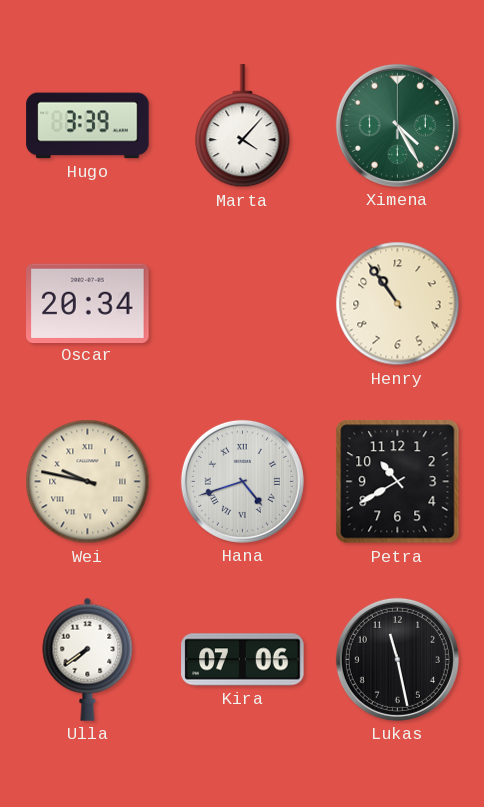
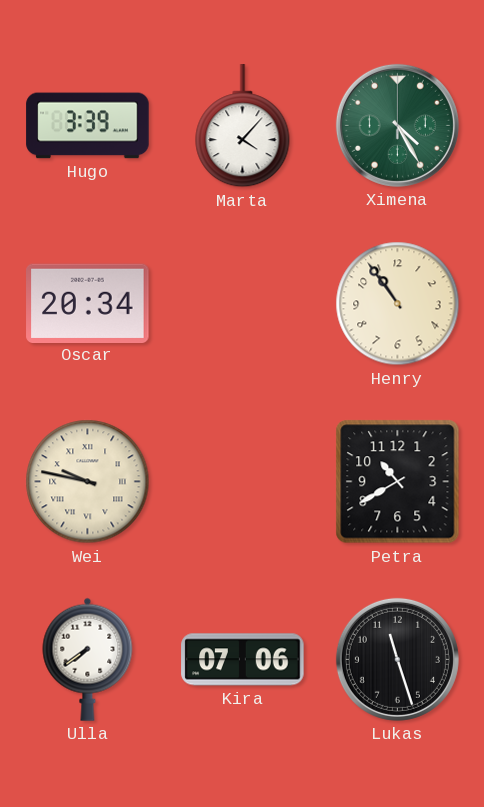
Hana: 4:42 -> none (242, 481)
Lukas: 11:28 -> 11:27 (397, 659)
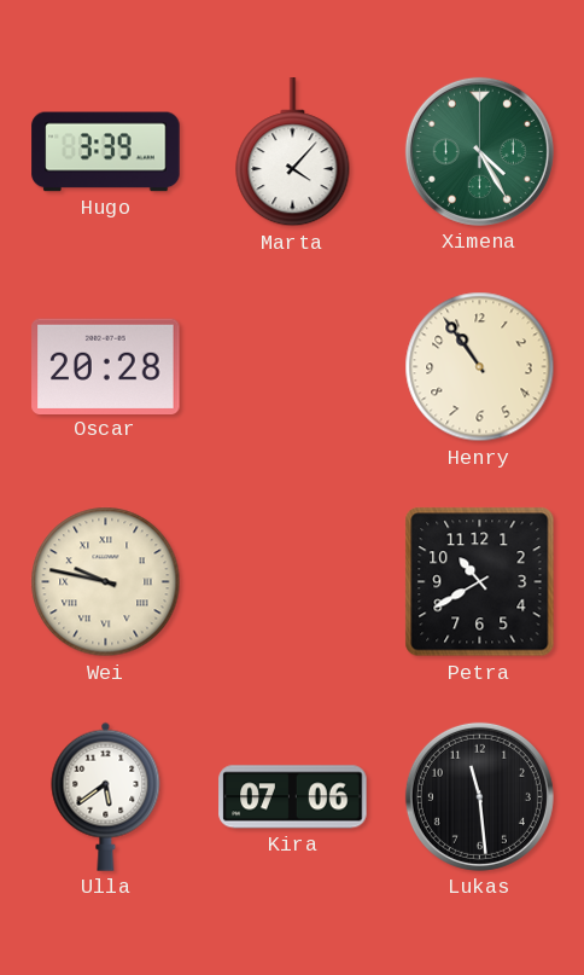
Oscar: 20:34 -> 20:28 (106, 366)
Ulla: 7:39 -> 5:39 (106, 796)
Lukas: 11:27 -> 11:29 (479, 796)
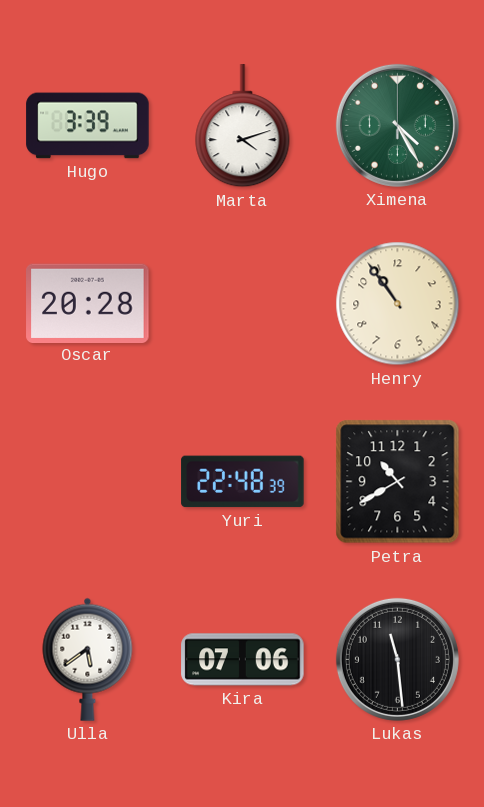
Marta: 4:07 -> 4:12 (243, 126)
Wei: 9:47 -> none (106, 582)
Yuri: none -> 22:48 (243, 482)
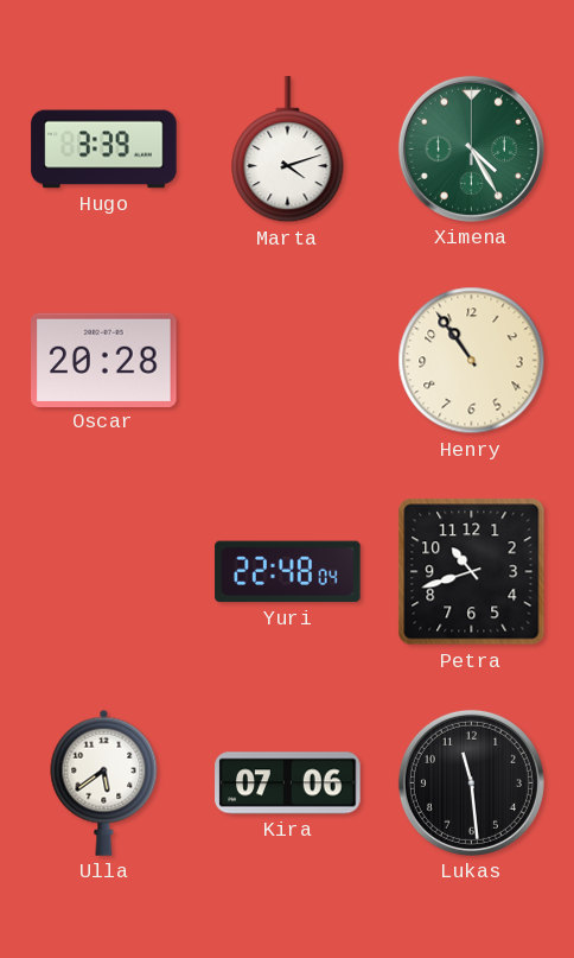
Yuri: 22:48:39 -> 22:48:04 (288, 572)
Petra: 10:40 -> 10:42 (472, 572)
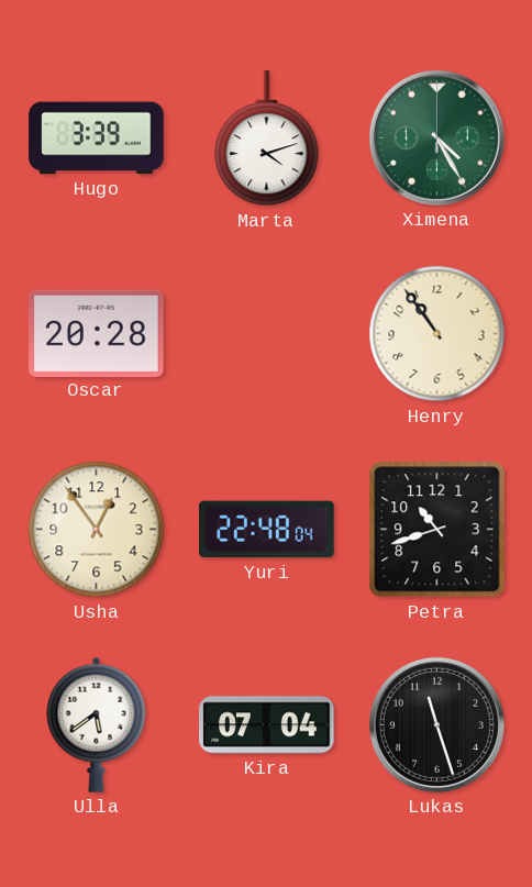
Usha: none -> 12:54 (97, 530)
Kira: 07:06 -> 07:04 (267, 725)
Lukas: 11:29 -> 11:27 (436, 724)
